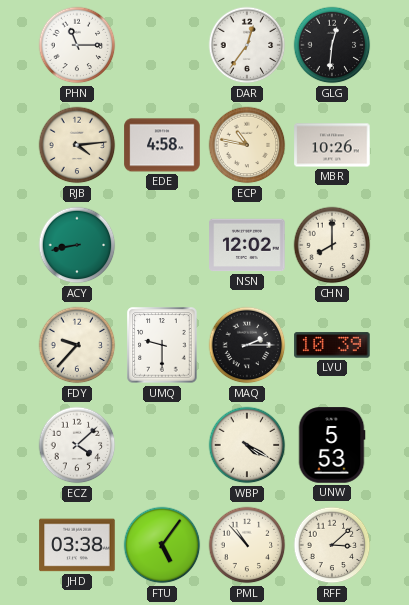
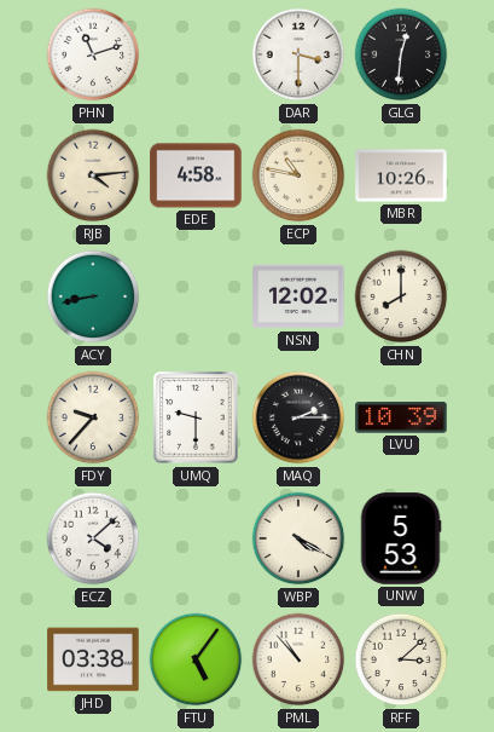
PHN: 11:15 -> 11:12 (93, 54)
DAR: 12:36 -> 3:30 (298, 54)
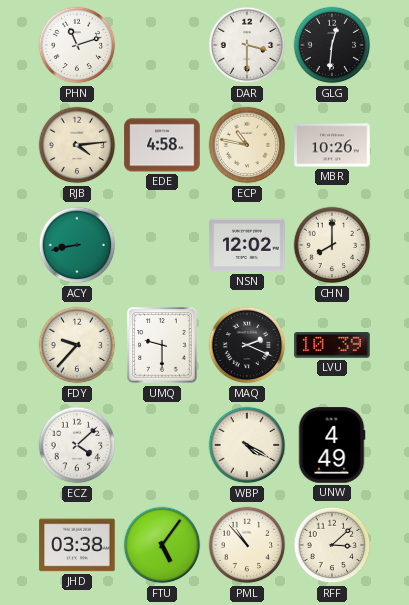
MAQ: 2:15 -> 2:19 (247, 345)
UNW: 5:53 -> 4:49 (332, 445)
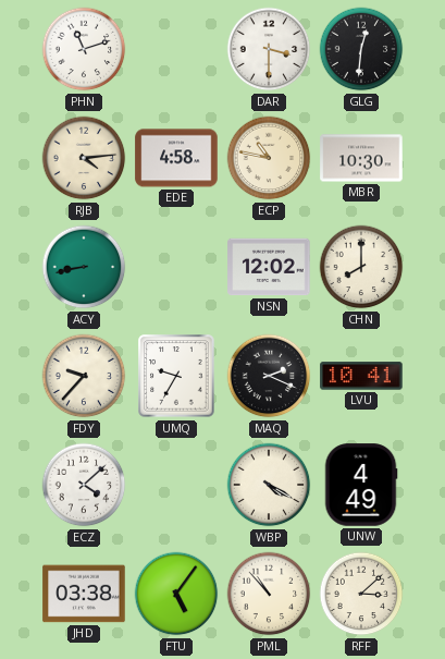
MBR: 10:26 -> 10:30 (361, 158)
UMQ: 9:30 -> 9:35 (176, 376)
LVU: 10:39 -> 10:41 (361, 376)
